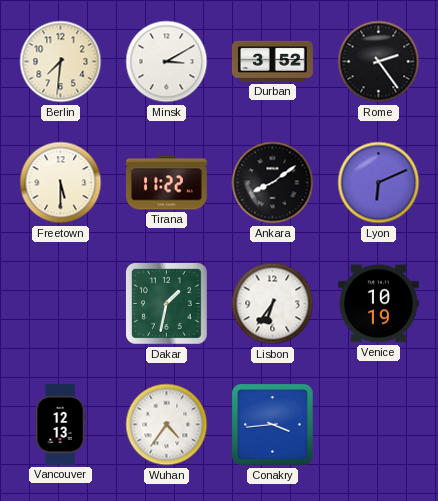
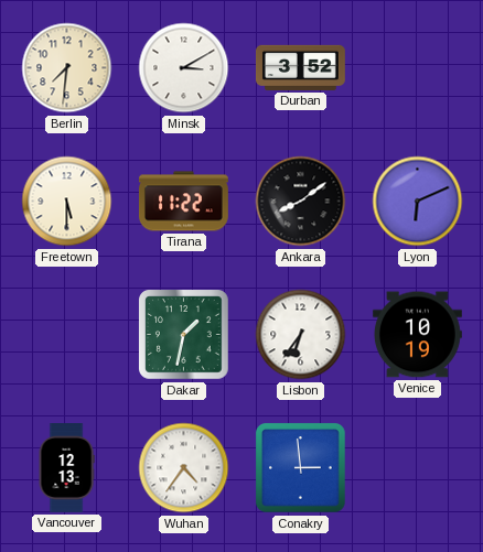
Rome: 2:24 -> none (379, 62)
Conakry: 3:44 -> 2:59 (301, 468)
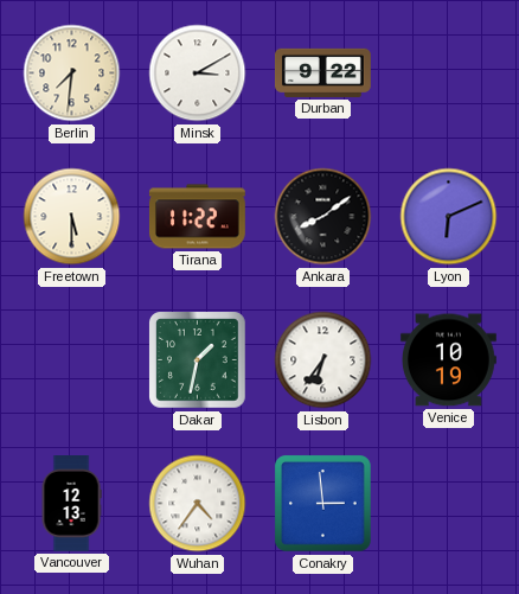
Durban: 3:52 -> 9:22 (322, 72)
